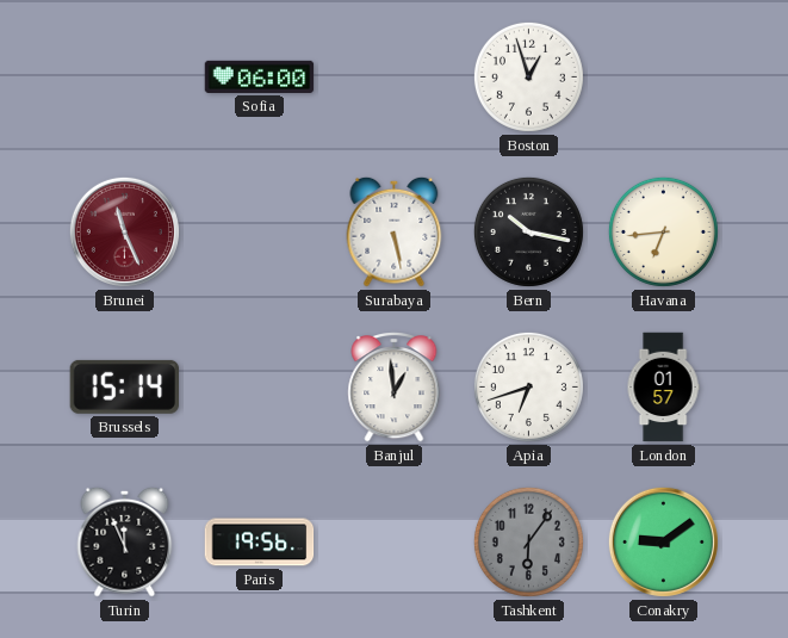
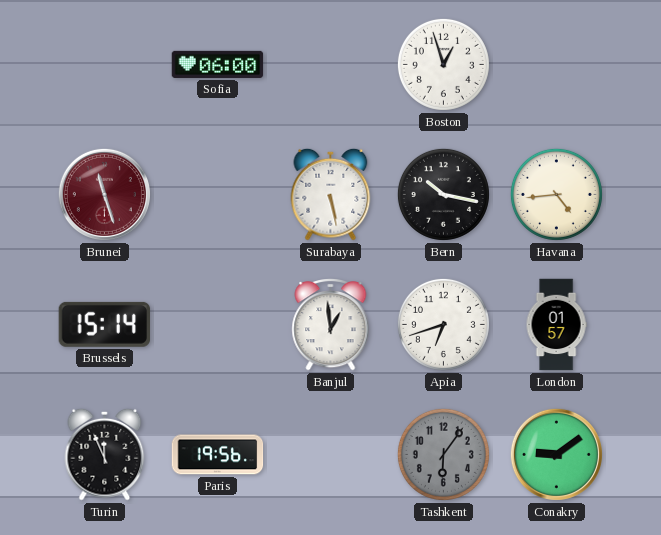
Brunei: 11:26 -> 11:27 (104, 194)
Havana: 6:44 -> 4:44 (556, 194)
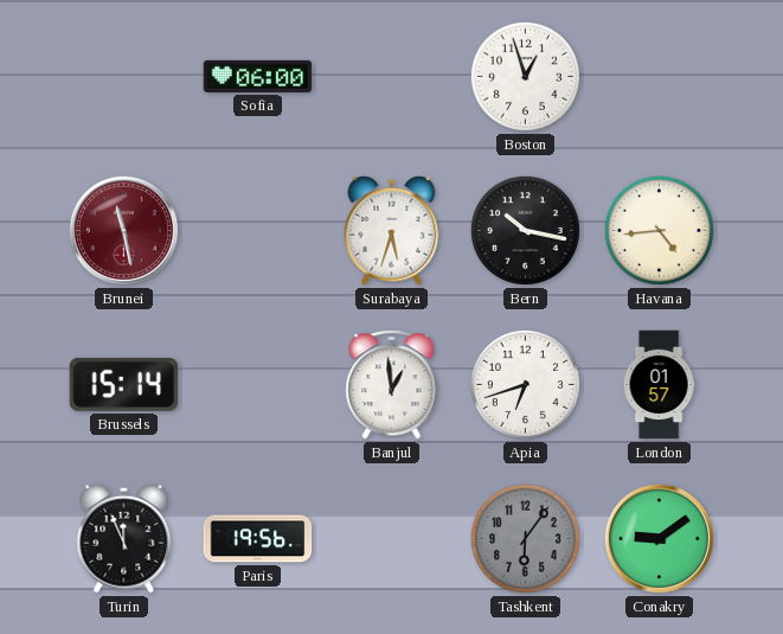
Brunei: 11:27 -> 11:28 (123, 230)
Surabaya: 5:28 -> 5:33 (392, 230)
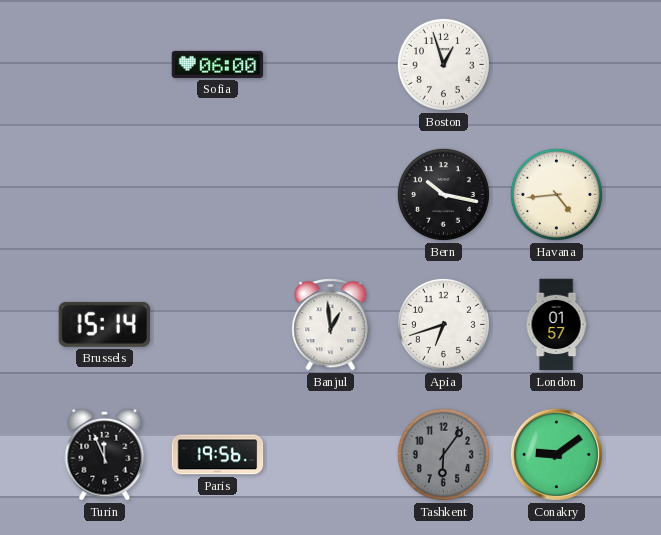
Brunei: 11:28 -> none (123, 230)
Surabaya: 5:33 -> none (392, 230)
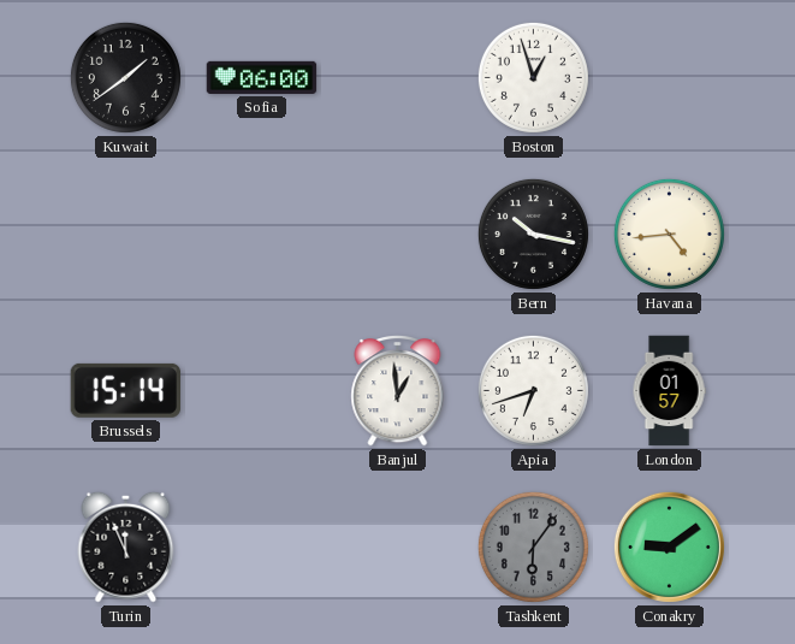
Kuwait: none -> 1:39 (125, 77)
Paris: 19:56 -> none (218, 455)
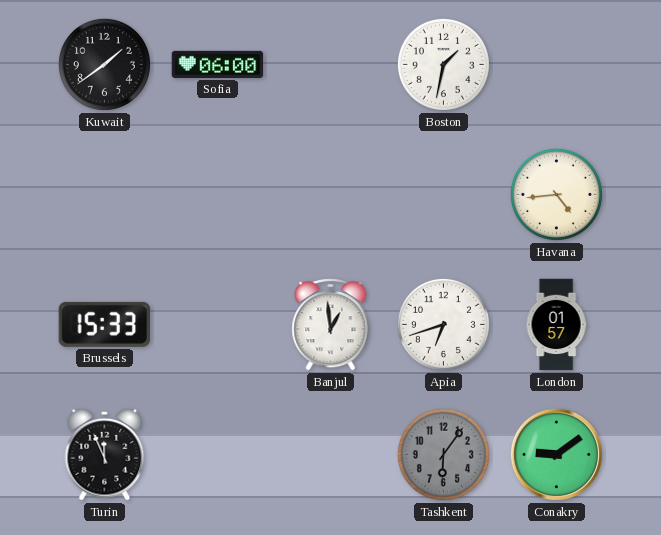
Boston: 12:57 -> 1:32 (443, 64)
Bern: 10:17 -> none (533, 234)
Brussels: 15:14 -> 15:33 (104, 324)
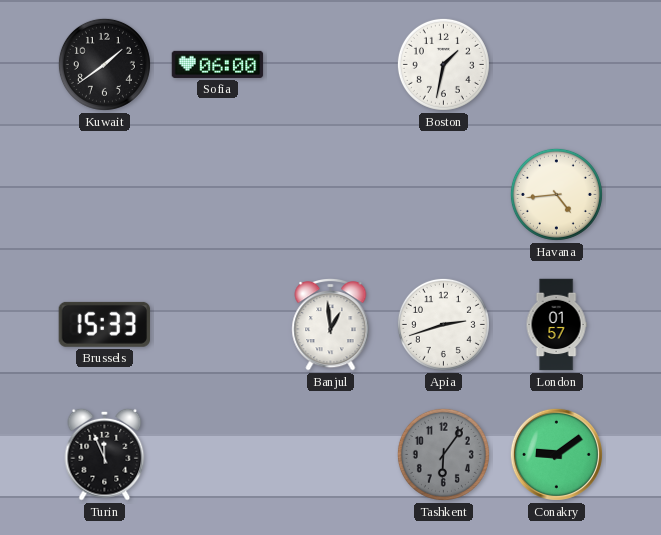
Apia: 6:42 -> 2:42 (443, 324)
